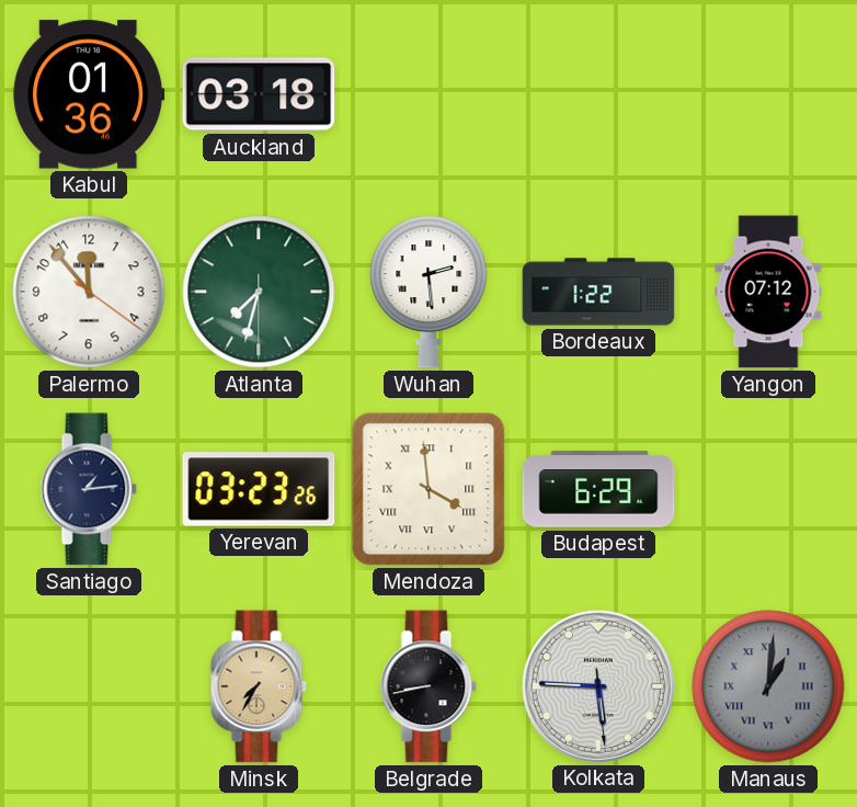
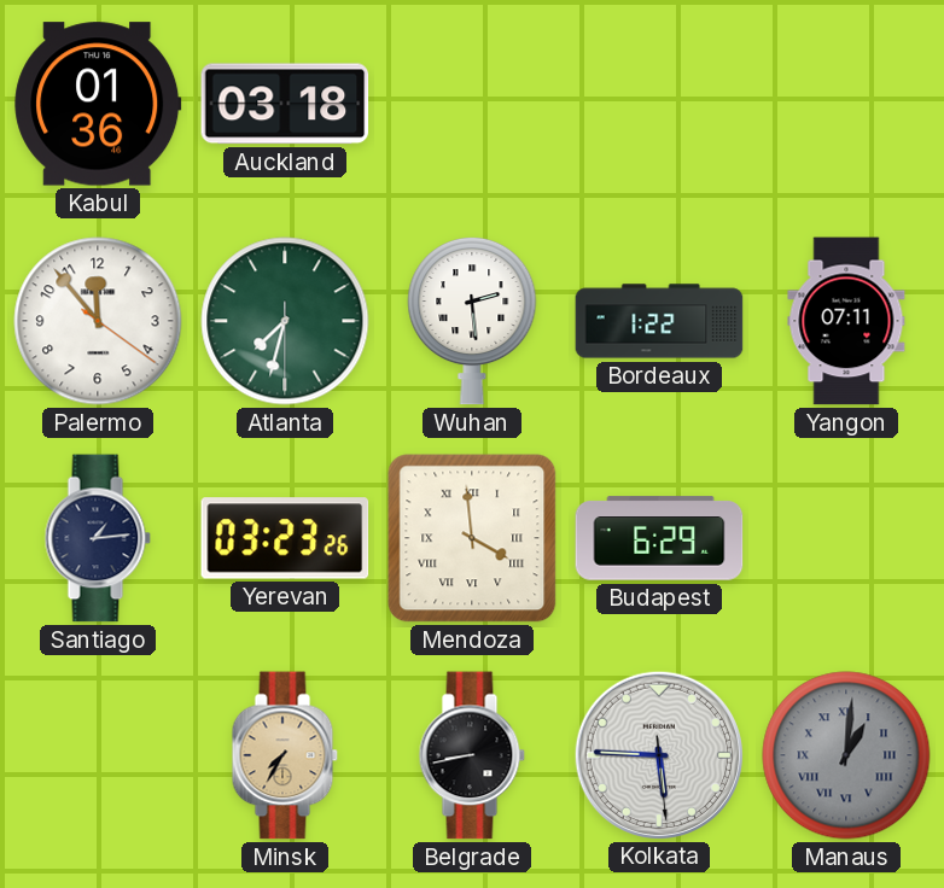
Yangon: 07:12 -> 07:11 (846, 321)
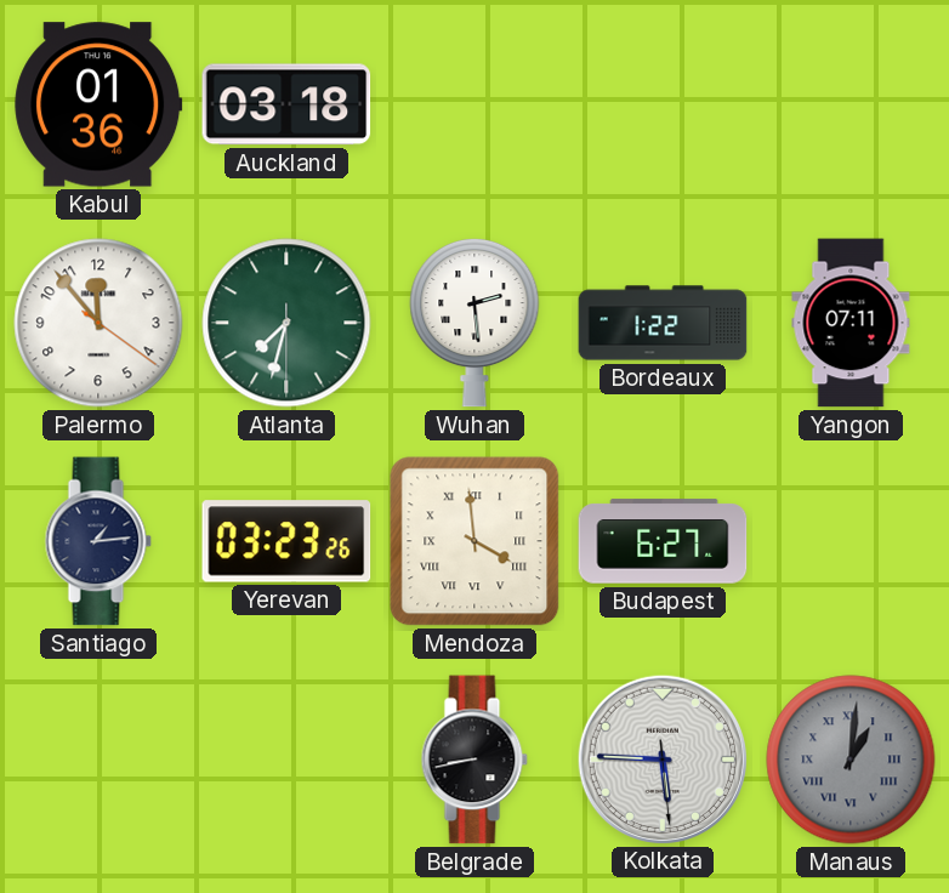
Budapest: 6:29 -> 6:27 (663, 541)
Minsk: 7:35 -> none (285, 755)
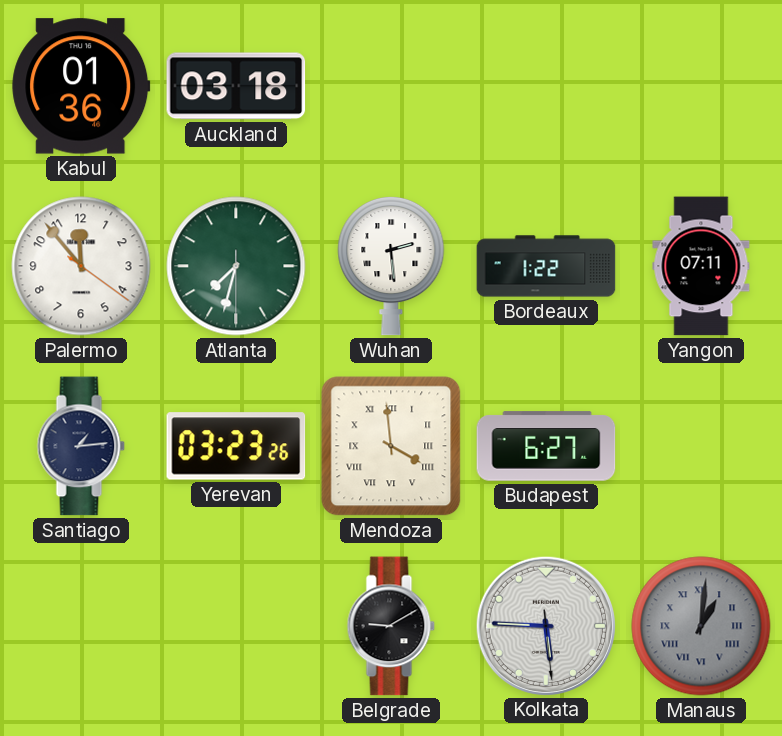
Belgrade: 8:43 -> 9:10 (391, 626)
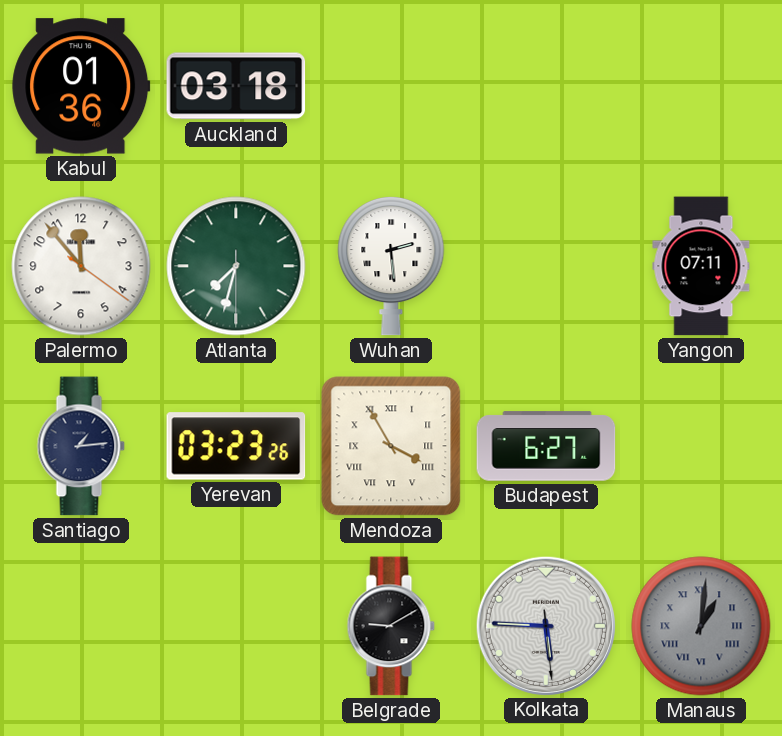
Bordeaux: 1:22 -> none (546, 266)
Mendoza: 3:59 -> 3:55 (391, 446)
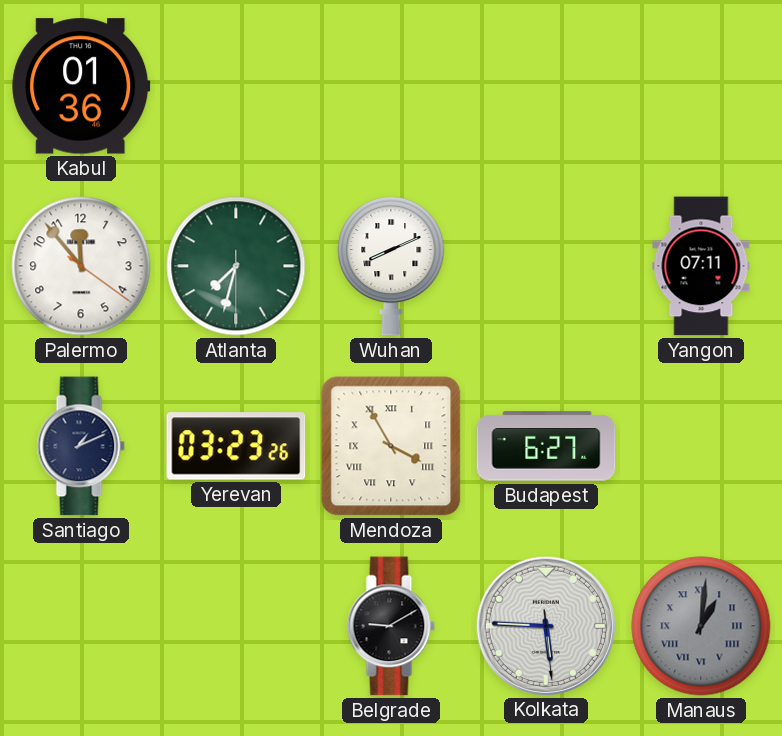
Auckland: 03:18 -> none (236, 86)
Wuhan: 2:29 -> 8:11 (391, 266)
Santiago: 1:14 -> 1:11 (81, 446)
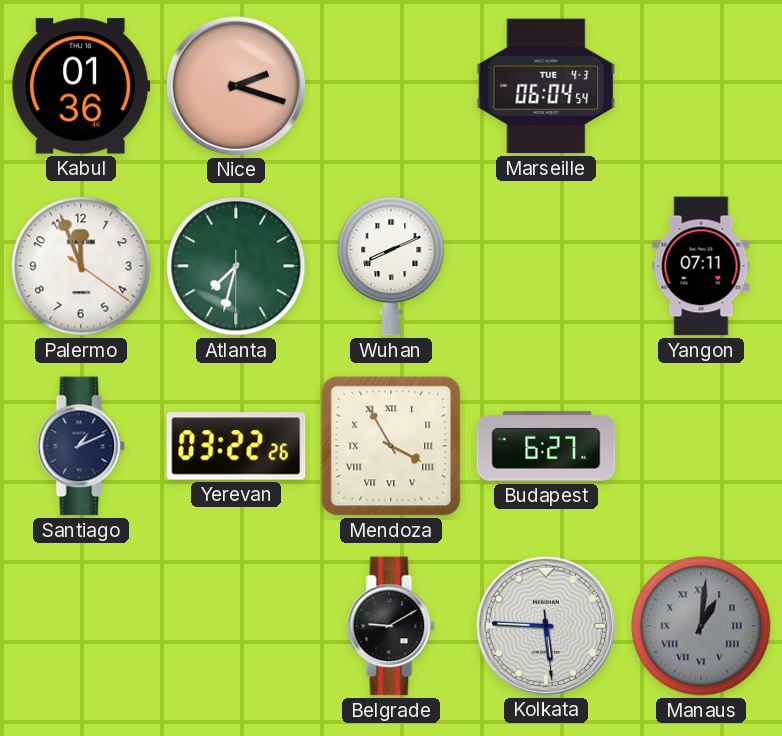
Nice: none -> 2:18 (235, 85)
Marseille: none -> 06:04 (546, 86)
Palermo: 11:53 -> 11:56 (81, 266)
Yerevan: 03:23 -> 03:22 (236, 446)
